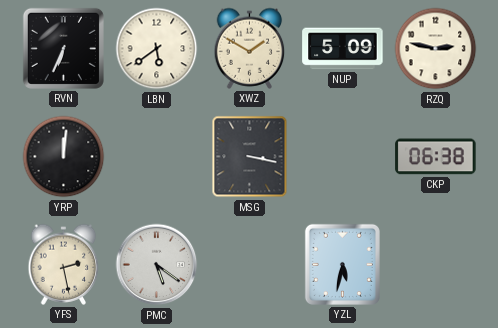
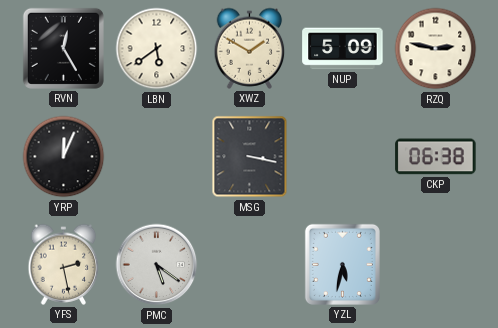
RVN: 6:34 -> 12:25 (63, 48)
YRP: 12:01 -> 12:04 (64, 157)
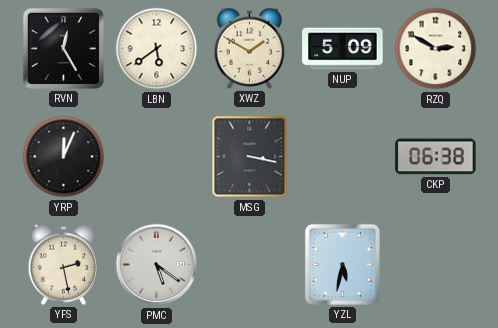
RZQ: 2:47 -> 2:50 (436, 49)
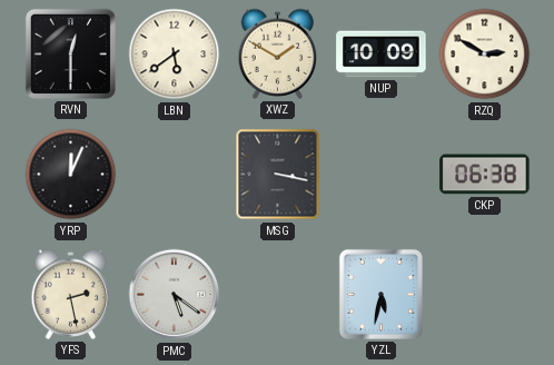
RVN: 12:25 -> 12:30 (70, 53)
NUP: 5:09 -> 10:09 (382, 55)
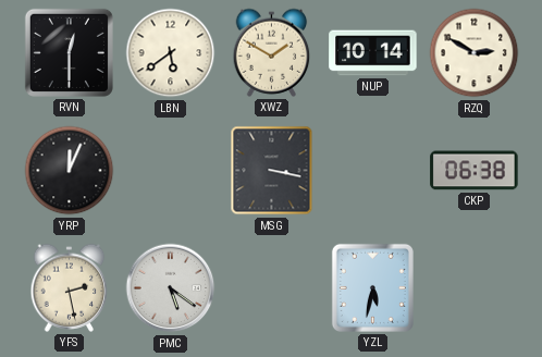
NUP: 10:09 -> 10:14 (373, 53)
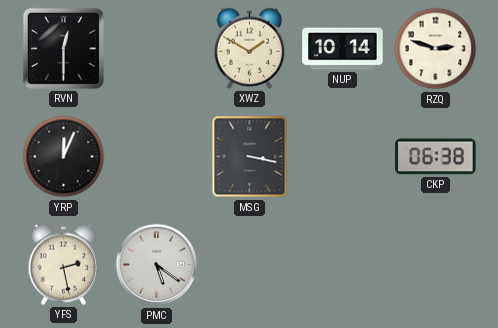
LBN: 5:39 -> none (171, 53)
RZQ: 2:50 -> 2:48 (436, 49)
YZL: 5:32 -> none (372, 287)
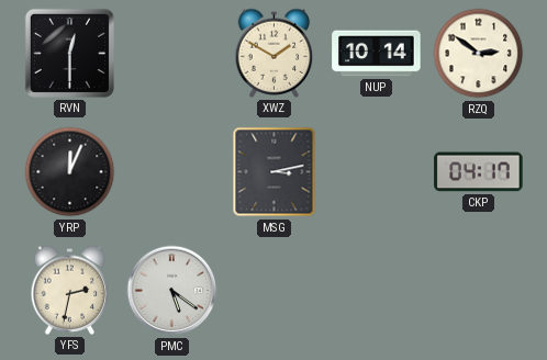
RZQ: 2:48 -> 2:51 (479, 54)
MSG: 3:17 -> 3:13 (275, 172)
CKP: 06:38 -> 04:17 (479, 172)
YFS: 2:28 -> 2:32 (70, 290)
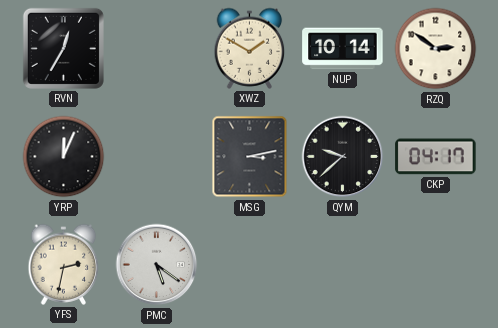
RVN: 12:30 -> 12:35 (63, 48)
QYM: none -> 9:38 (343, 157)
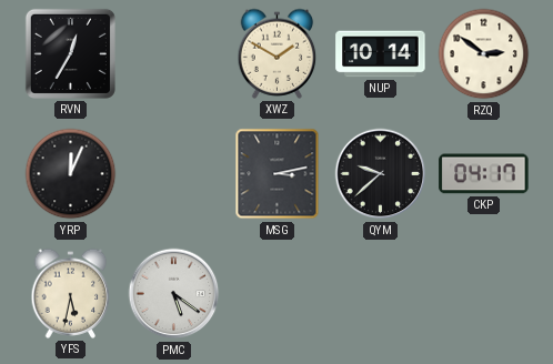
YFS: 2:32 -> 5:32 (71, 293)
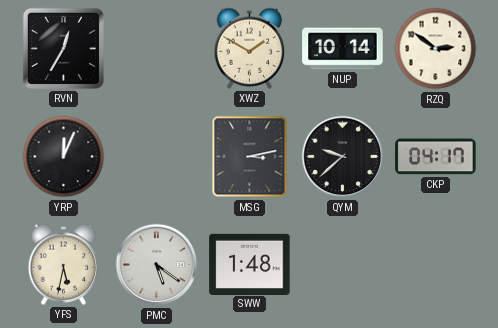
SWW: none -> 1:48 (250, 264)
